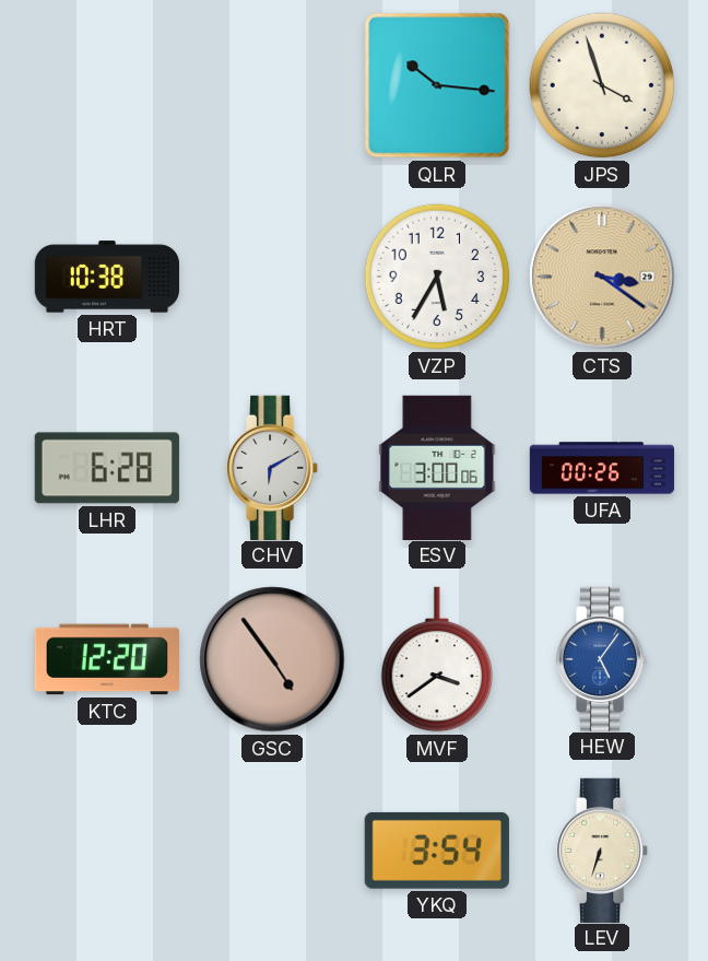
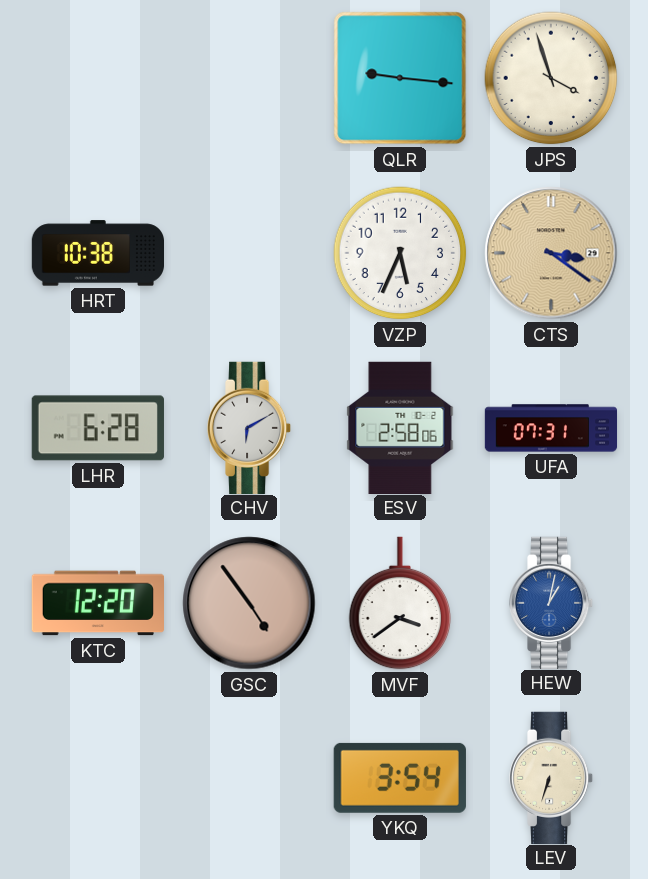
QLR: 10:16 -> 9:16 (400, 78)
VZP: 5:35 -> 5:34 (400, 253)
ESV: 3:00 -> 2:58 (400, 427)
UFA: 00:26 -> 07:31 (551, 428)
HEW: 5:06 -> 1:02 (552, 602)
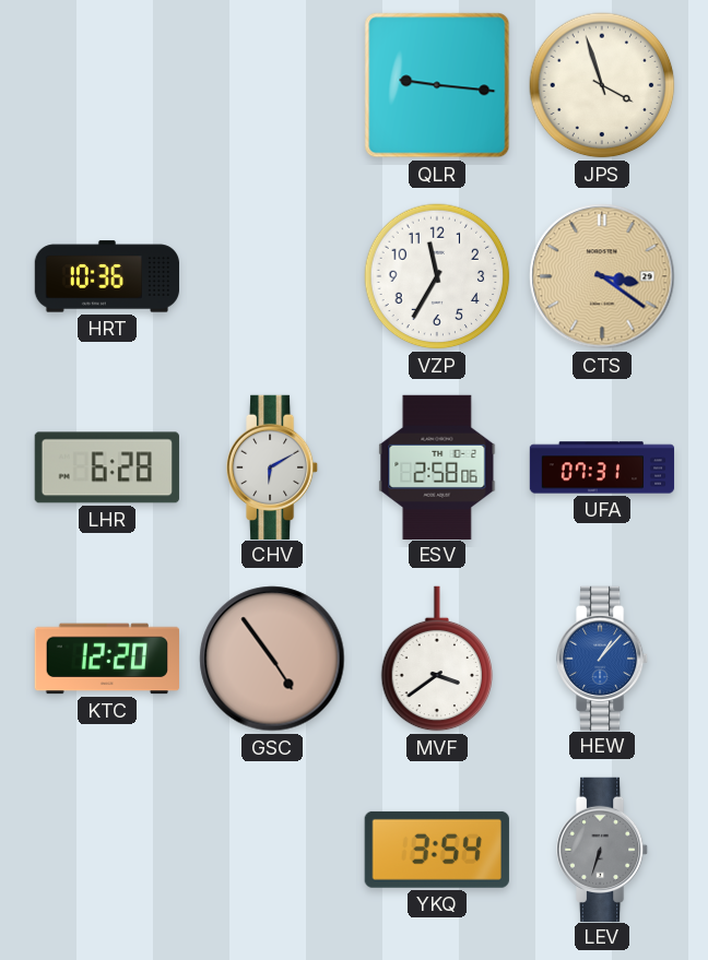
HRT: 10:38 -> 10:36 (106, 276)
VZP: 5:34 -> 11:35 (437, 276)
HEW: 1:02 -> 1:07 (603, 657)
LEV dial: cream -> grey (603, 849)
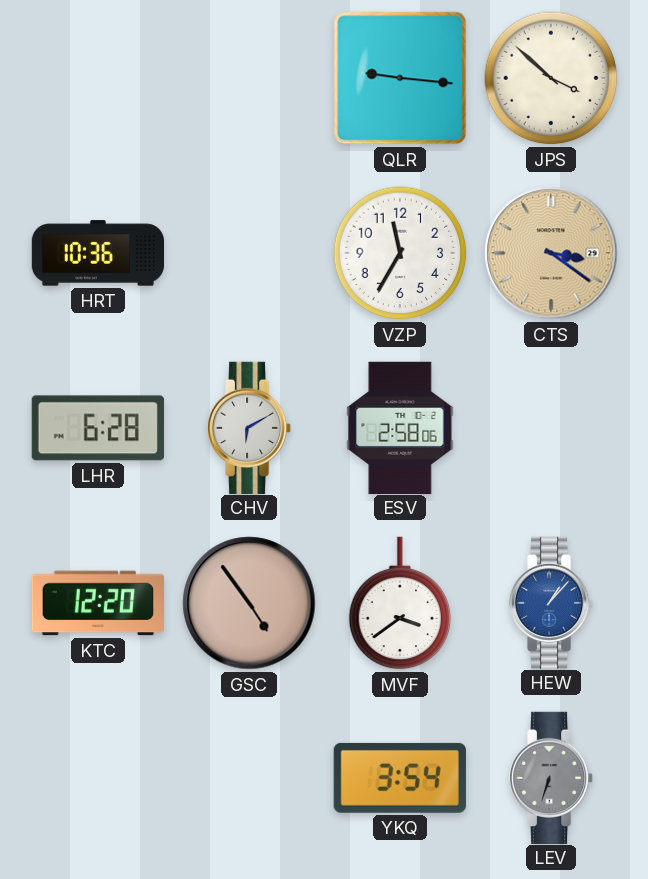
JPS: 3:57 -> 3:52 (551, 78)
UFA: 07:31 -> none (602, 467)
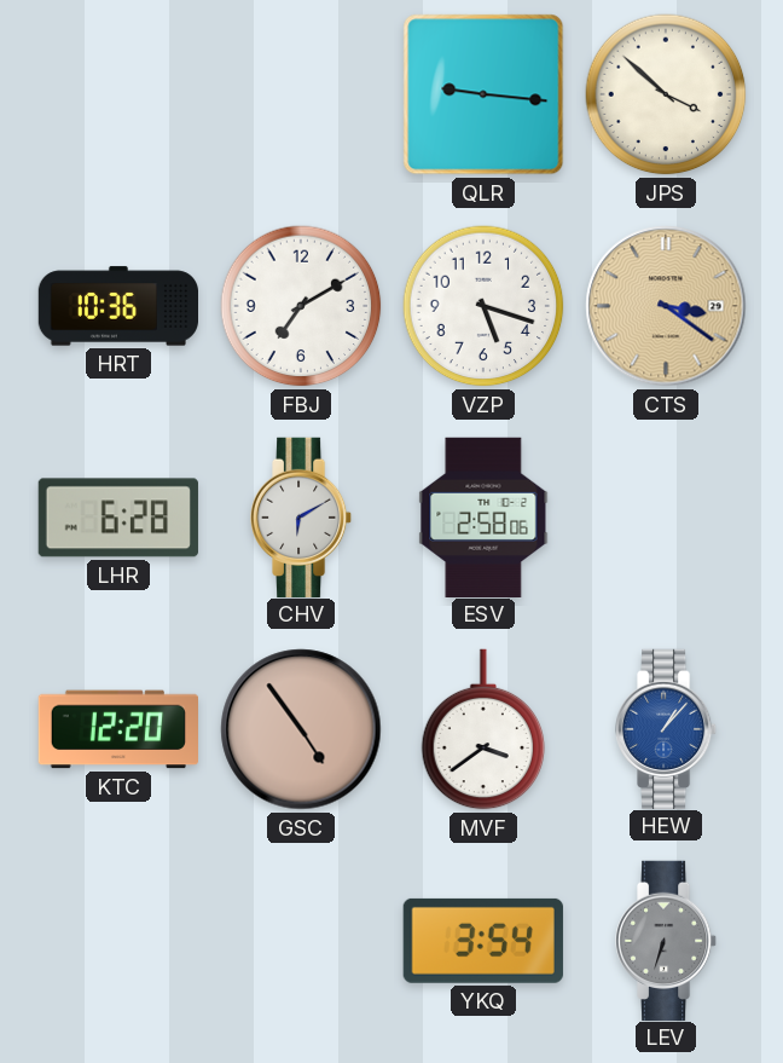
FBJ: none -> 7:10 (301, 306)
VZP: 11:35 -> 5:18 (483, 306)
